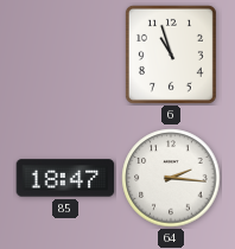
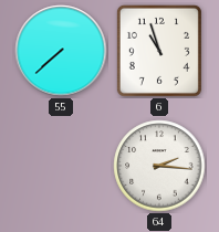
55: none -> 7:38 (61, 51)
85: 18:47 -> none (65, 178)
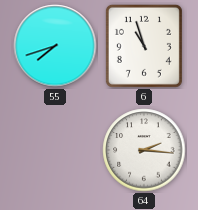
55: 7:38 -> 7:42 (55, 46)
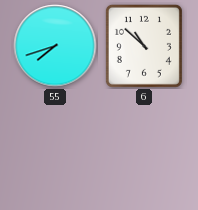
6: 10:57 -> 10:52 (144, 46)
64: 2:16 -> none (144, 150)
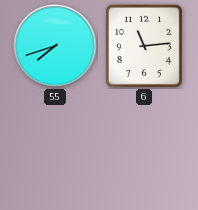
6: 10:52 -> 11:14 (144, 46)
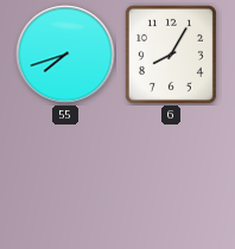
6: 11:14 -> 8:05 (171, 55)
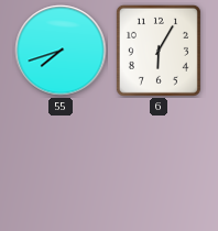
6: 8:05 -> 6:05 (159, 51)
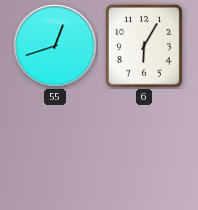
55: 7:42 -> 12:42 (55, 46)
